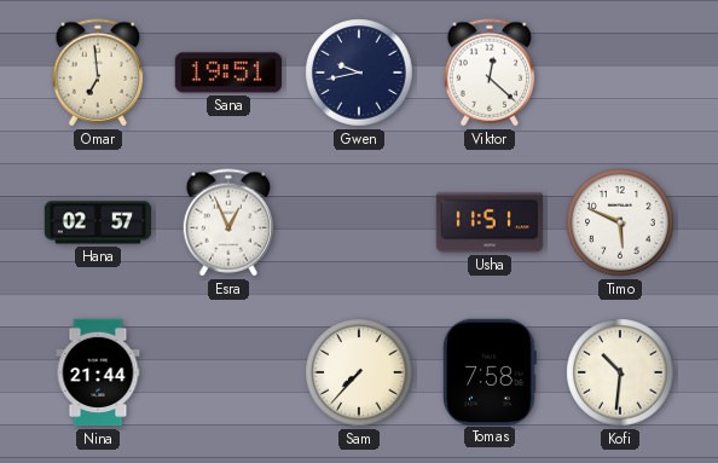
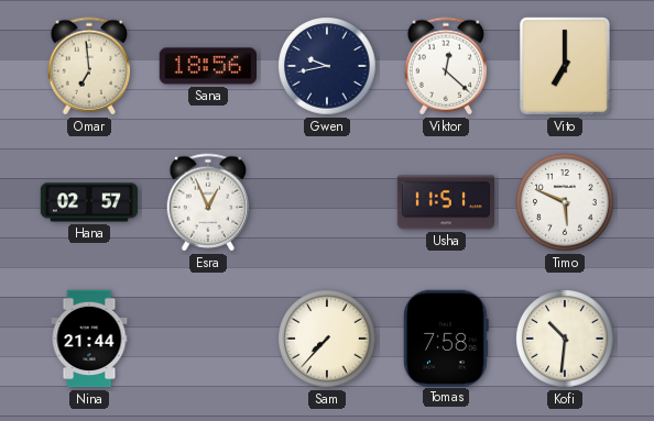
Sana: 19:51 -> 18:56 (207, 66)
Vito: none -> 7:00 (565, 66)
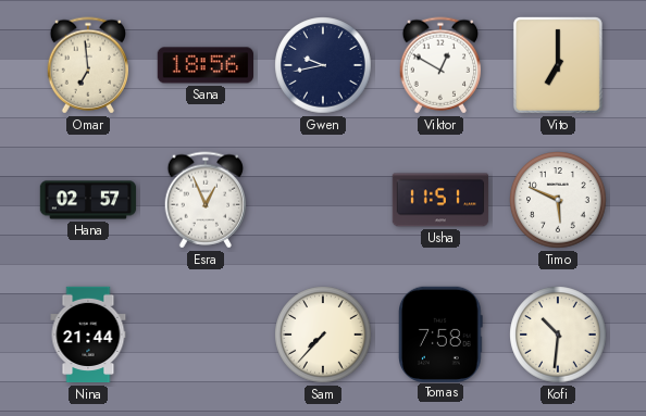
Viktor: 12:22 -> 12:50 (440, 65)
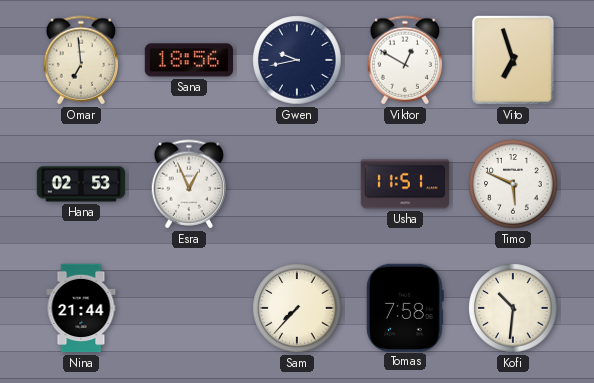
Vito: 7:00 -> 6:57 (513, 60)
Hana: 02:57 -> 02:53 (81, 184)
